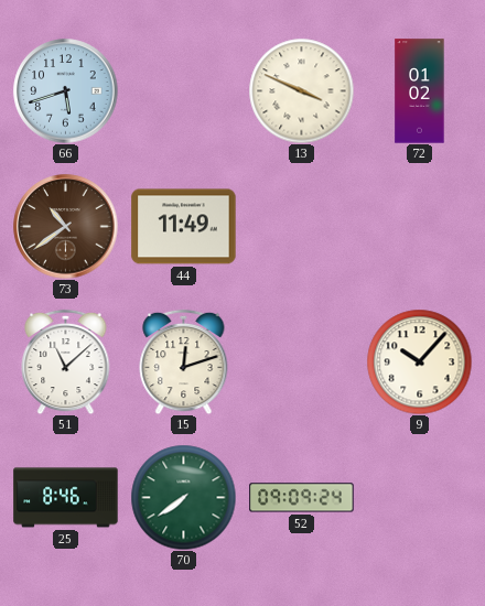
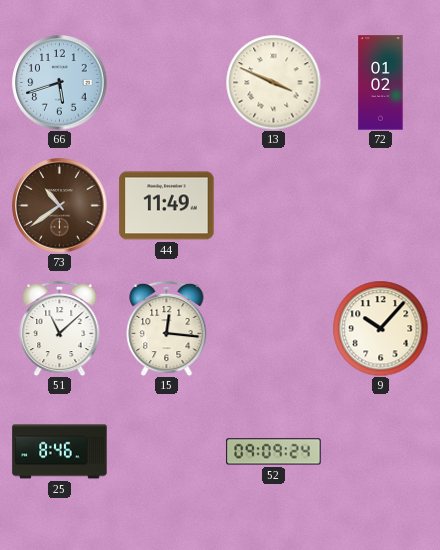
15: 12:12 -> 12:16 (167, 328)
70: 7:39 -> none (183, 497)
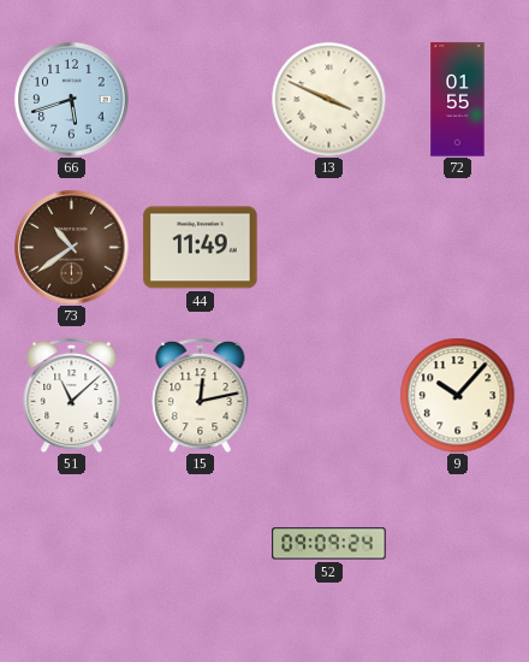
72: 01:02 -> 01:55 (458, 100)
15: 12:16 -> 12:13 (201, 395)
25: 8:46 -> none (60, 452)
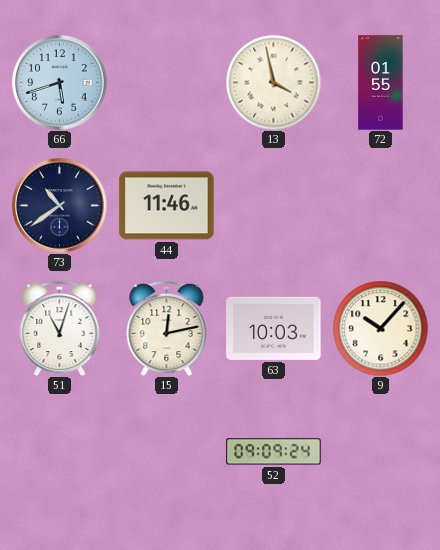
13: 3:49 -> 3:58 (273, 82)
73 dial: brown -> navy (60, 206)
44: 11:49 -> 11:46 (167, 206)
51: 11:08 -> 11:03 (60, 328)
63: none -> 10:03 (274, 328)
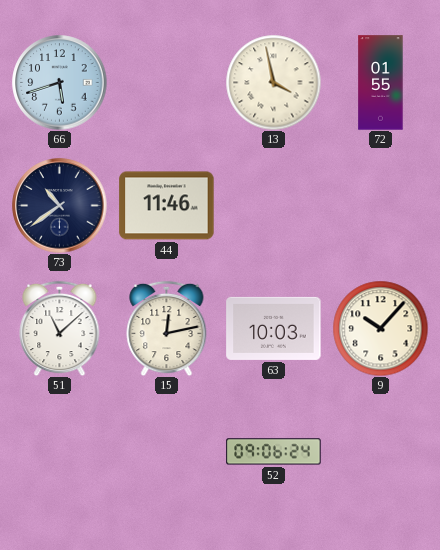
51: 11:03 -> 11:08 (60, 328)
52: 09:09 -> 09:06 (274, 452)
